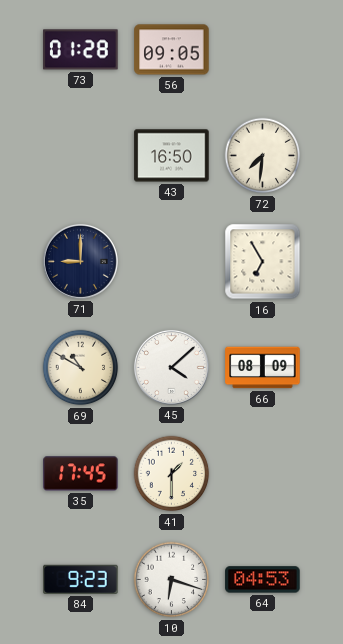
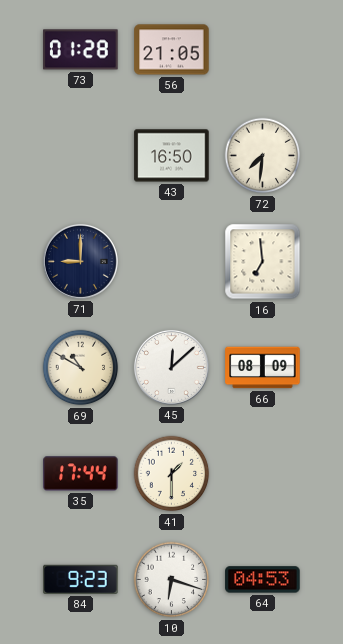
56: 09:05 -> 21:05 (172, 50)
16: 6:55 -> 6:59 (263, 262)
45: 4:08 -> 12:08 (171, 367)
35: 17:45 -> 17:44 (81, 474)
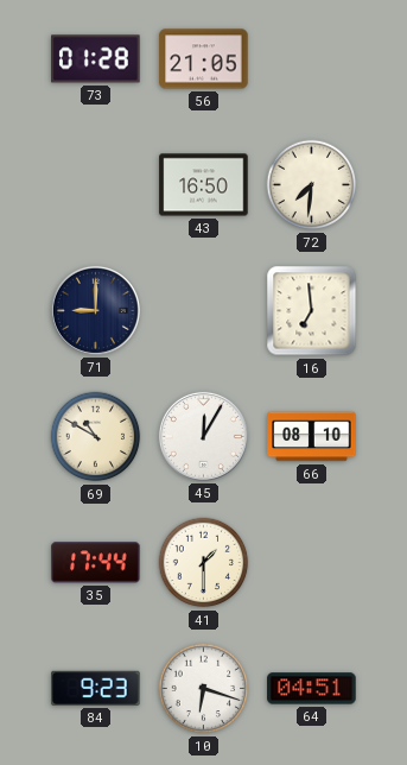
45: 12:08 -> 12:05 (203, 436)
66: 08:09 -> 08:10 (312, 437)
64: 04:53 -> 04:51 (312, 689)
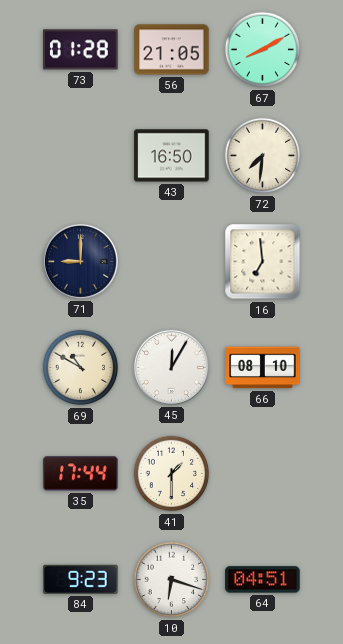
67: none -> 8:10 (263, 50)
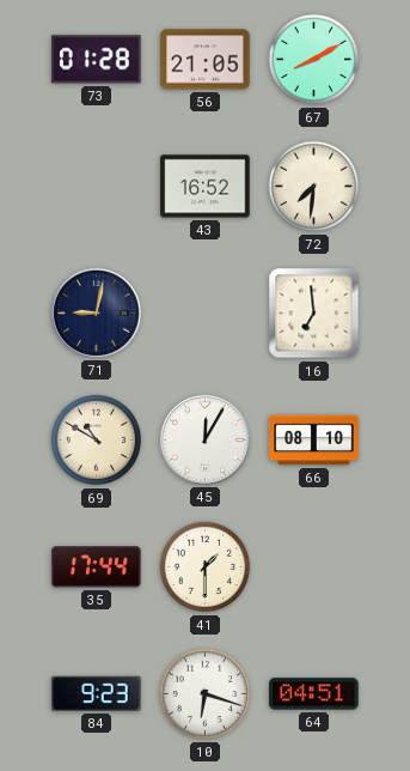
43: 16:50 -> 16:52 (206, 187)
71: 9:00 -> 9:02 (96, 312)
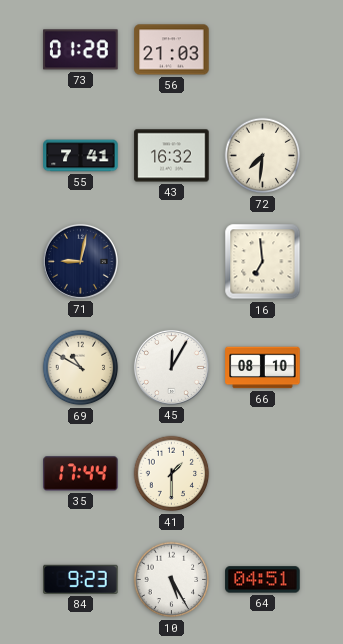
56: 21:05 -> 21:03 (172, 50)
67: 8:10 -> none (314, 60)
55: none -> 7:41 (81, 156)
43: 16:52 -> 16:32 (172, 156)
10: 6:18 -> 5:25 (172, 580)
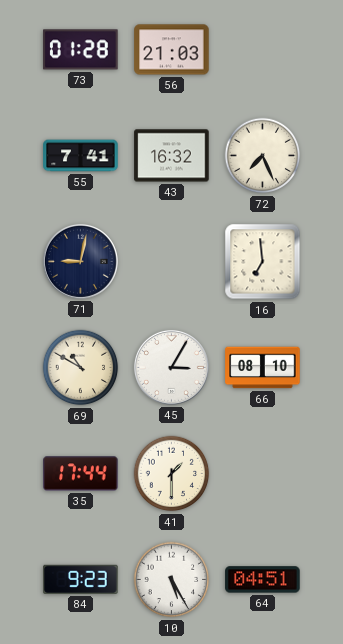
72: 7:31 -> 7:26 (263, 156)
45: 12:05 -> 3:05 (171, 367)
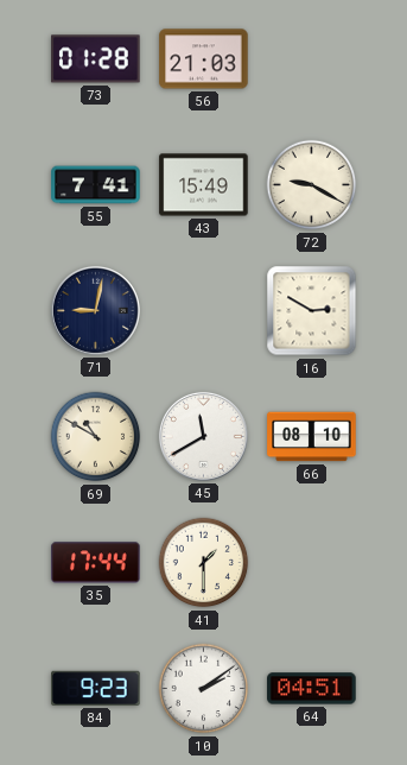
43: 16:32 -> 15:49 (204, 185)
72: 7:26 -> 9:20 (312, 185)
16: 6:59 -> 2:50 (312, 311)
45: 3:05 -> 11:40 (203, 436)
10: 5:25 -> 2:09 (204, 689)
